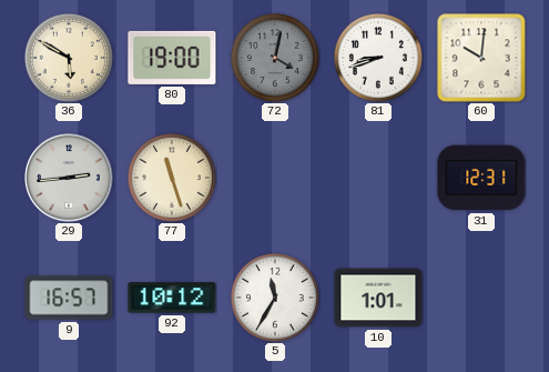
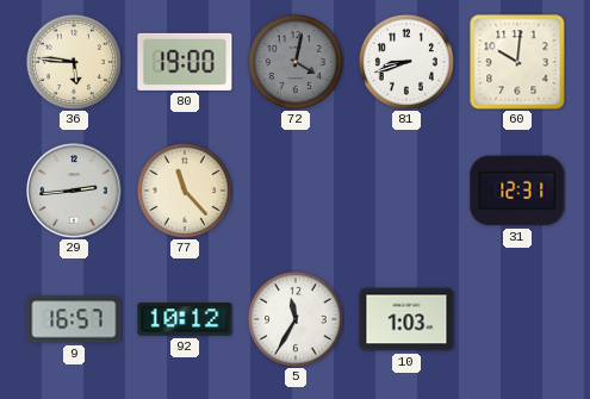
36: 5:50 -> 5:46 (74, 62)
77: 11:27 -> 11:23 (185, 191)
10: 1:01 -> 1:03 (406, 319)
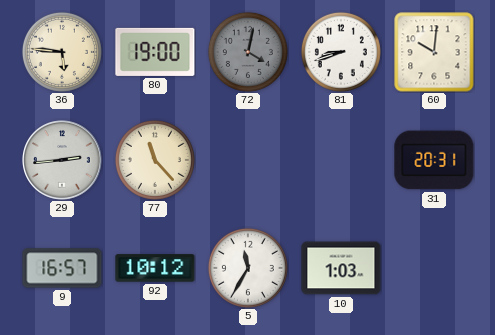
31: 12:31 -> 20:31 (434, 160)
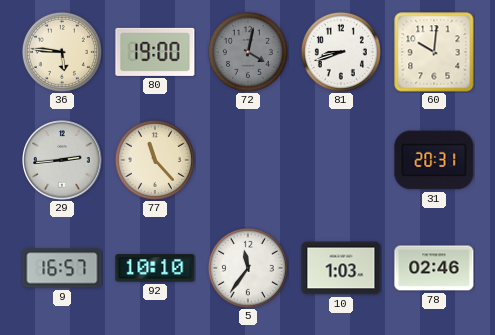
92: 10:12 -> 10:10 (155, 268)
5: 11:35 -> 11:36 (248, 268)
78: none -> 02:46 (434, 268)
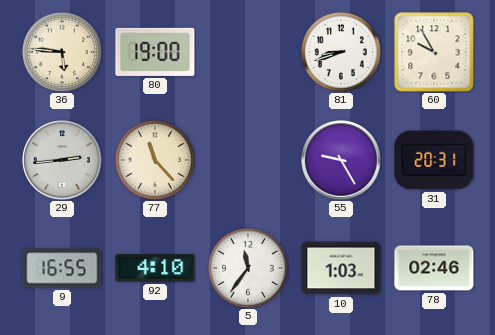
72: 4:02 -> none (248, 52)
60: 10:01 -> 9:55 (434, 52)
55: none -> 9:25 (341, 160)
9: 16:57 -> 16:55 (62, 268)
92: 10:10 -> 4:10 (155, 268)
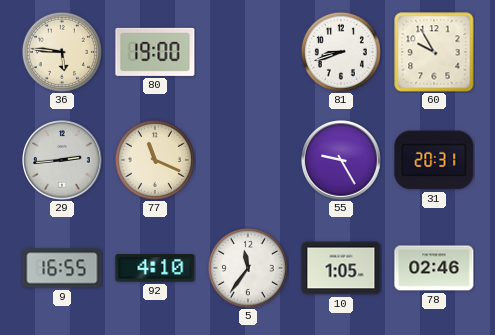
77: 11:23 -> 11:19 (155, 160)
10: 1:03 -> 1:05 (341, 268)
